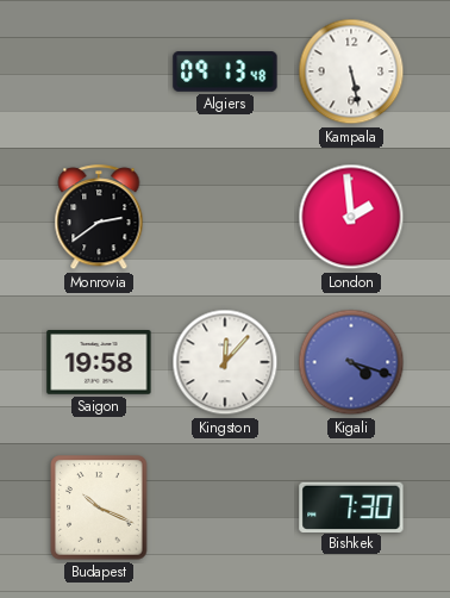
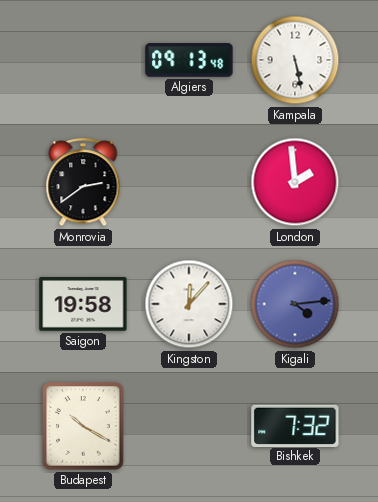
Kigali: 4:18 -> 4:14 (295, 304)
Budapest: 10:19 -> 10:20 (83, 426)
Bishkek: 7:30 -> 7:32 (295, 425)
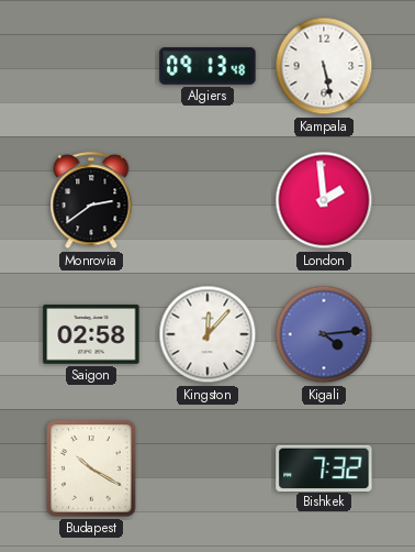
Saigon: 19:58 -> 02:58 (91, 334)
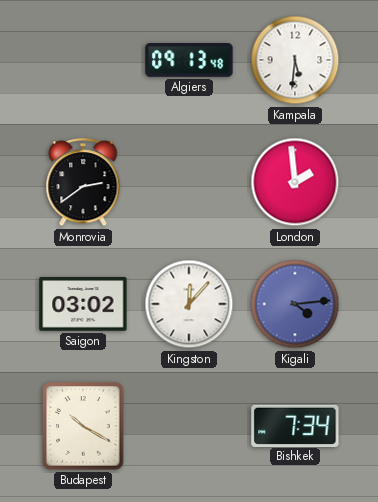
Kampala: 5:28 -> 5:31 (295, 60)
Saigon: 02:58 -> 03:02 (83, 304)
Bishkek: 7:32 -> 7:34 (295, 425)
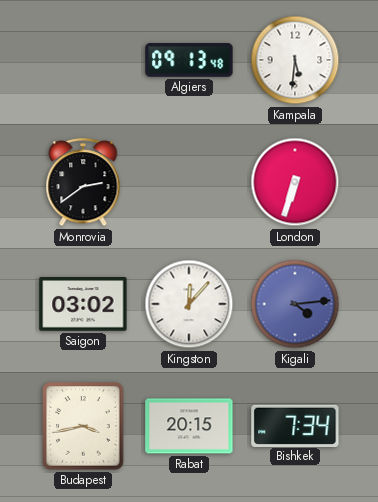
London: 1:59 -> 6:33 (295, 182)
Budapest: 10:20 -> 3:43 (83, 426)
Rabat: none -> 20:15 (189, 426)
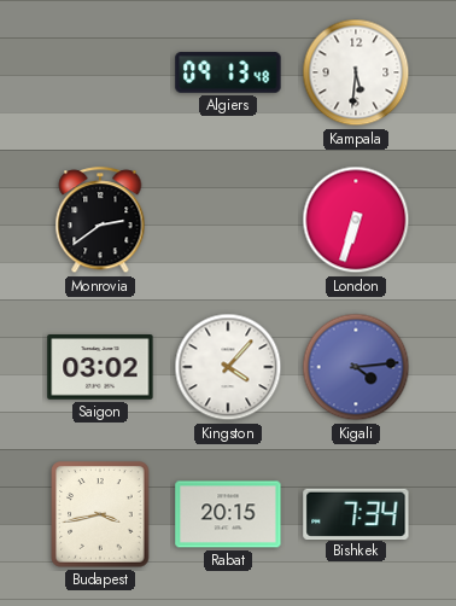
Kingston: 12:07 -> 4:07 (228, 367)
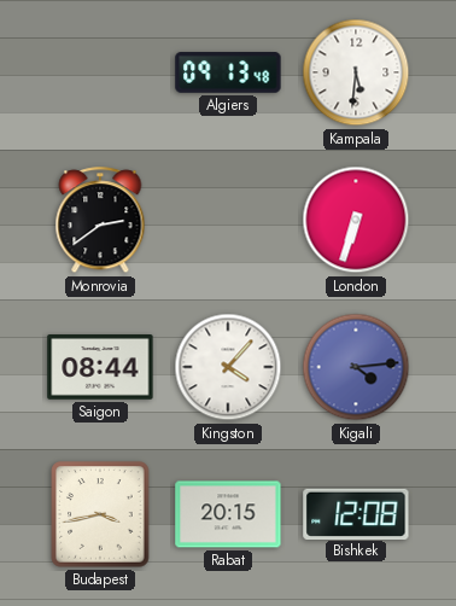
Saigon: 03:02 -> 08:44 (100, 367)
Bishkek: 7:34 -> 12:08 (356, 513)
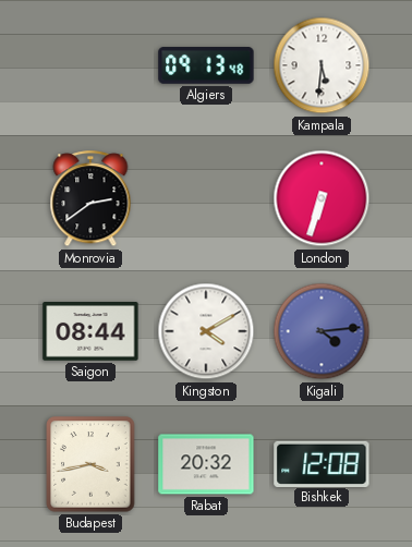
Kingston: 4:07 -> 4:10 (206, 331)
Rabat: 20:15 -> 20:32 (206, 464)
